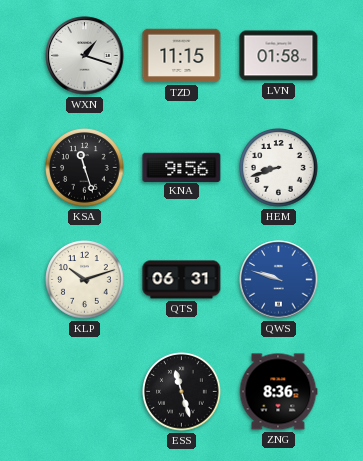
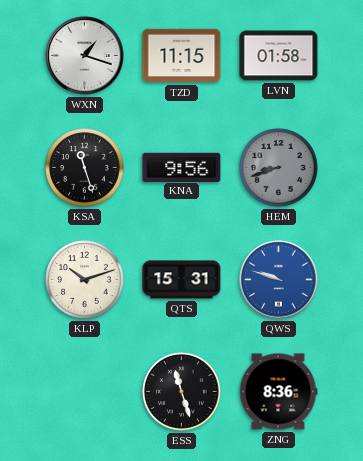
HEM dial: white -> grey (279, 168)
QTS: 06:31 -> 15:31 (182, 280)
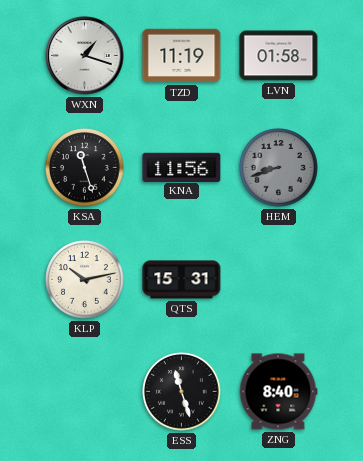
TZD: 11:15 -> 11:19 (182, 56)
KNA: 9:56 -> 11:56 (182, 167)
KLP: 10:12 -> 10:13 (85, 280)
QWS: 9:48 -> none (279, 280)
ZNG: 8:36 -> 8:40 (278, 392)
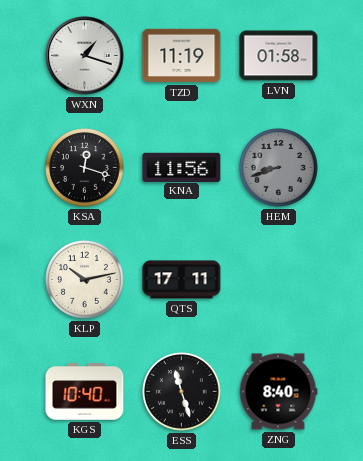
KSA: 11:27 -> 12:18 (85, 168)
QTS: 15:31 -> 17:11 (182, 280)
KGS: none -> 10:40 (85, 392)
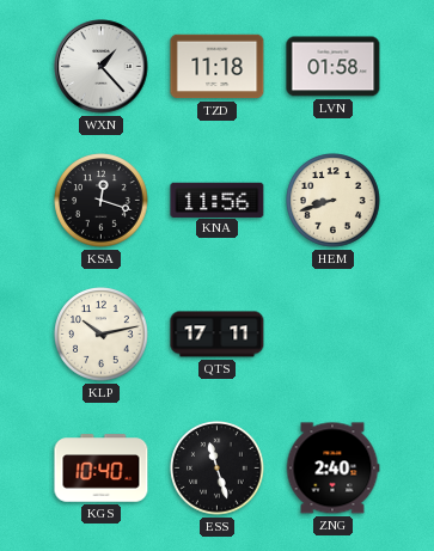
WXN: 1:18 -> 1:23 (102, 67)
TZD: 11:19 -> 11:18 (218, 67)
HEM dial: grey -> cream (334, 201)
ZNG: 8:40 -> 2:40 (332, 469)
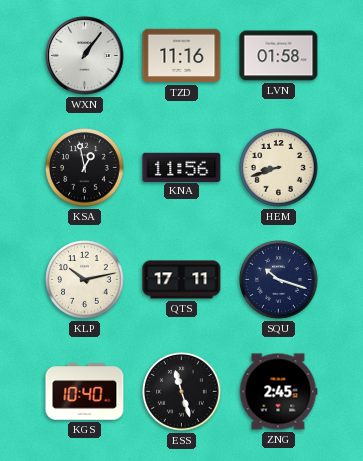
WXN: 1:23 -> 1:06 (85, 56)
TZD: 11:18 -> 11:16 (182, 56)
KSA: 12:18 -> 12:58 (85, 168)
SQU: none -> 10:18 (279, 280)
ZNG: 2:40 -> 2:45 (278, 392)
